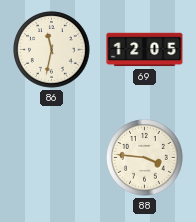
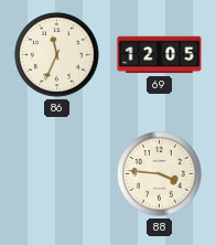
86: 11:32 -> 11:34 (57, 55)
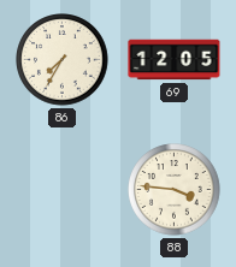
86: 11:34 -> 7:35 (63, 60)
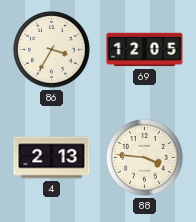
86: 7:35 -> 3:35 (52, 50)
4: none -> 2:13 (52, 158)
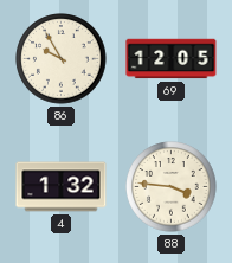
86: 3:35 -> 9:55 (62, 59)
4: 2:13 -> 1:32 (62, 187)
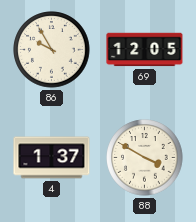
4: 1:32 -> 1:37 (52, 158)
88: 3:46 -> 3:50 (145, 158)
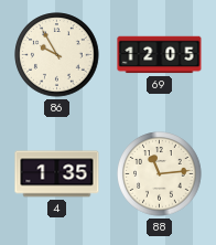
4: 1:37 -> 1:35 (57, 174)
88: 3:50 -> 11:14 (160, 174)
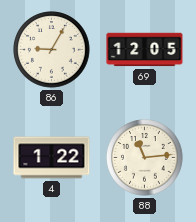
86: 9:55 -> 9:05 (52, 50)
4: 1:35 -> 1:22 (52, 158)
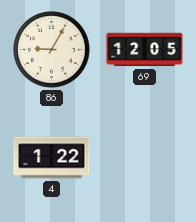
88: 11:14 -> none (145, 158)
